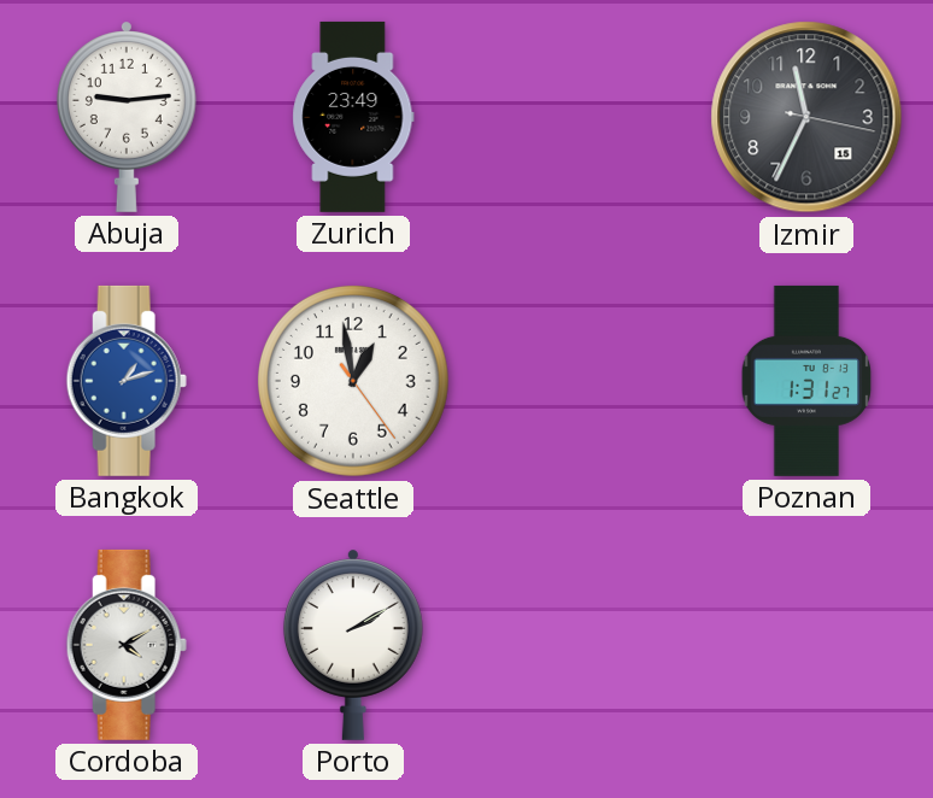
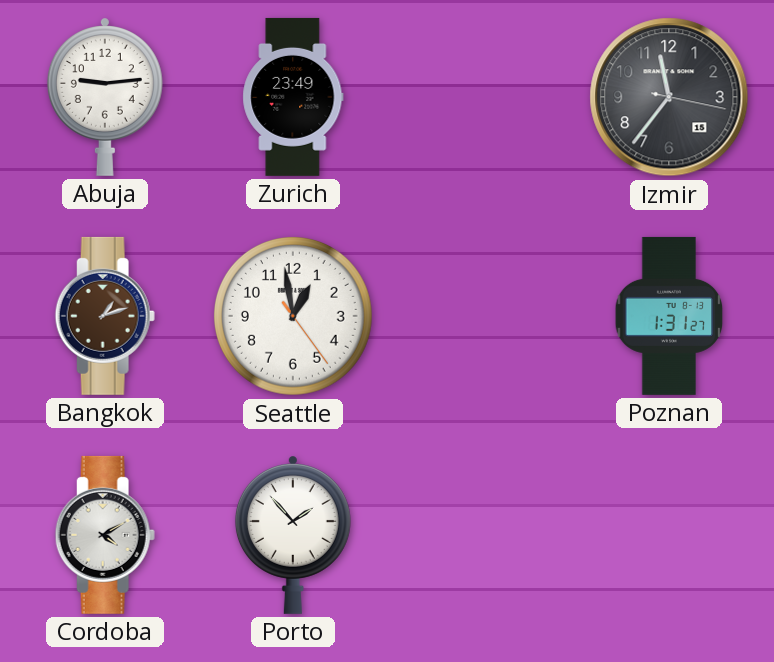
Izmir: 11:34 -> 11:36 (669, 97)
Bangkok dial: blue -> brown (105, 316)
Porto: 2:10 -> 1:53 (293, 535)
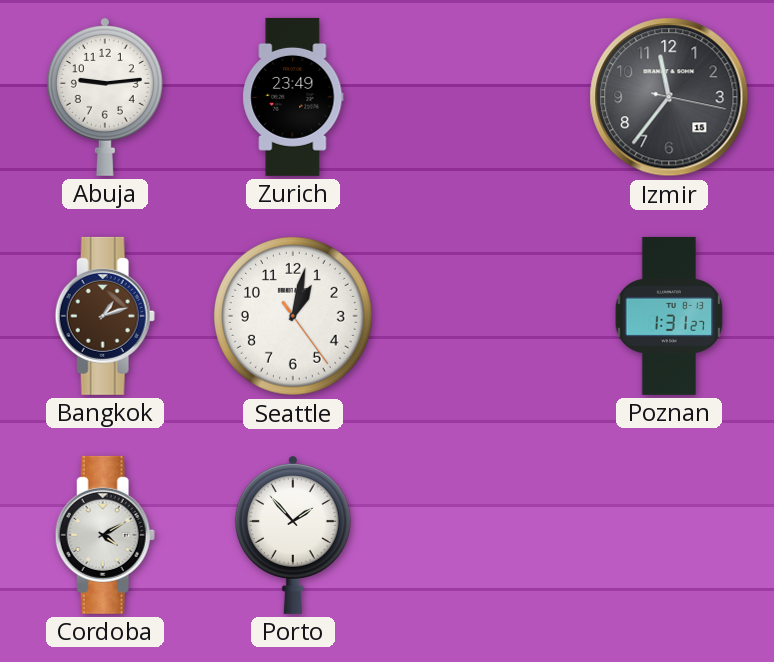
Seattle: 12:58 -> 1:02 (293, 316)
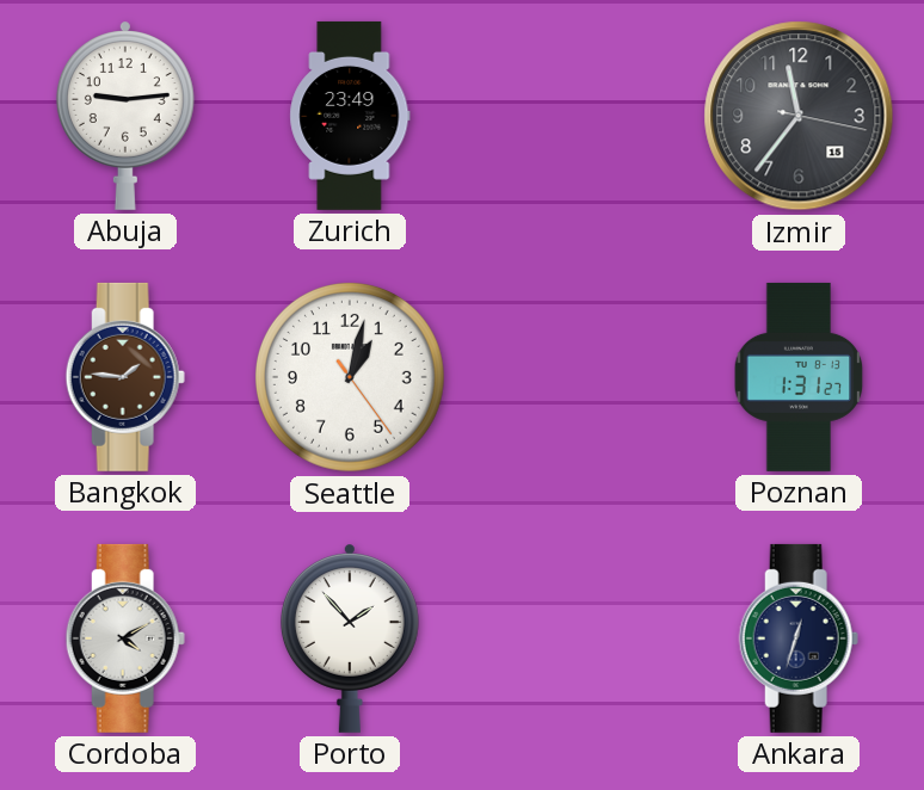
Bangkok: 1:12 -> 1:46 (125, 377)
Ankara: none -> 12:33 (799, 638)
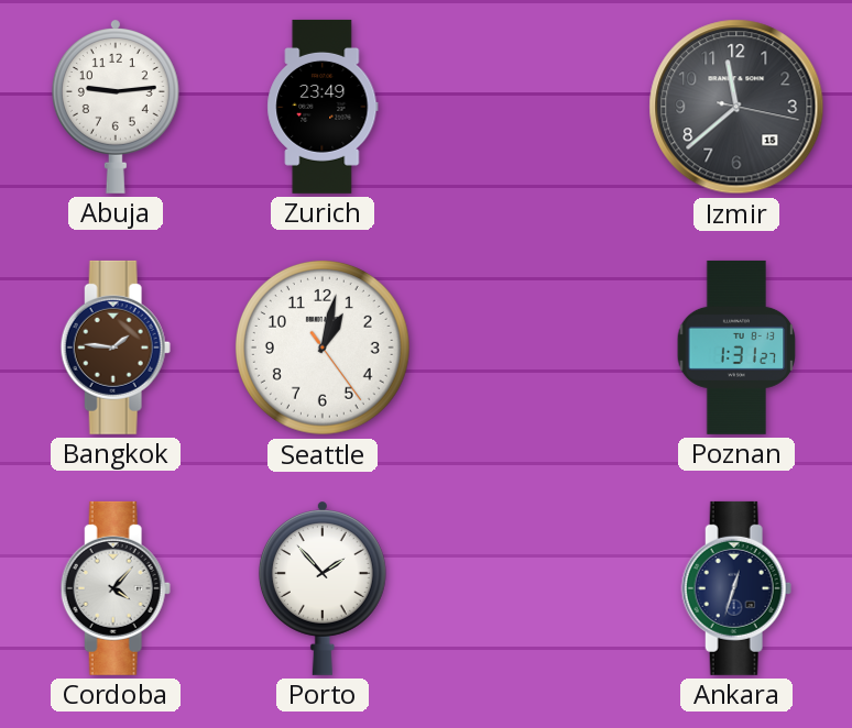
Izmir: 11:36 -> 11:38 (736, 107)
Cordoba: 4:10 -> 4:07 (116, 588)
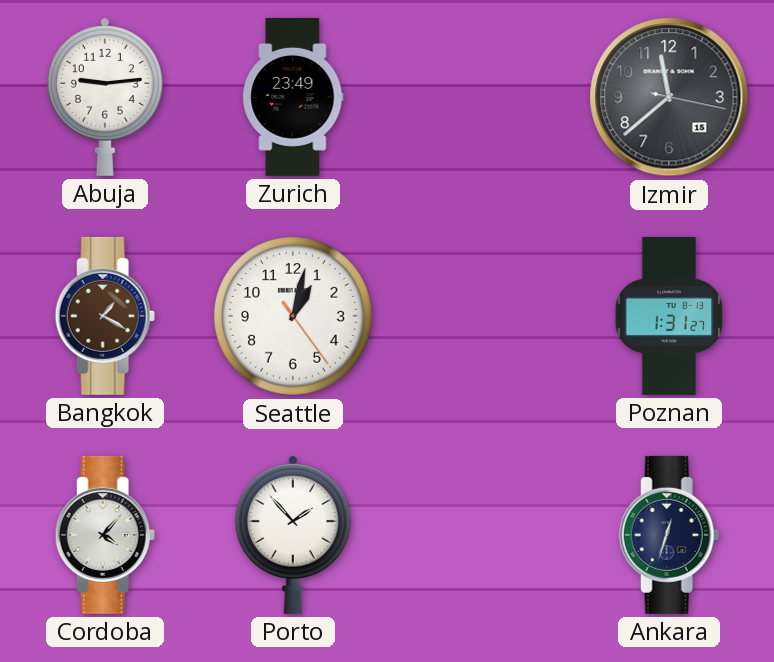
Bangkok: 1:46 -> 1:20 (105, 316)
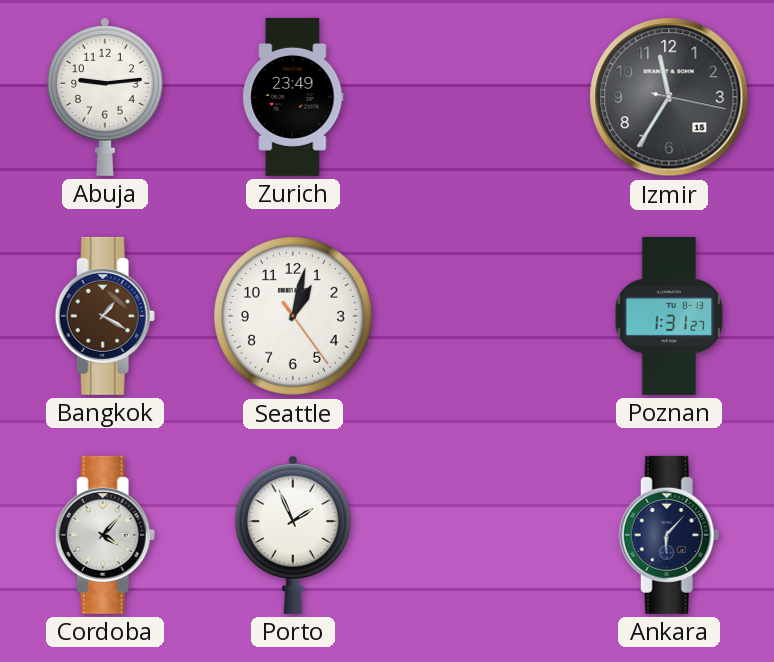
Izmir: 11:38 -> 11:35 (669, 97)
Porto: 1:53 -> 1:56 (293, 535)
Ankara: 12:33 -> 6:07 (669, 535)
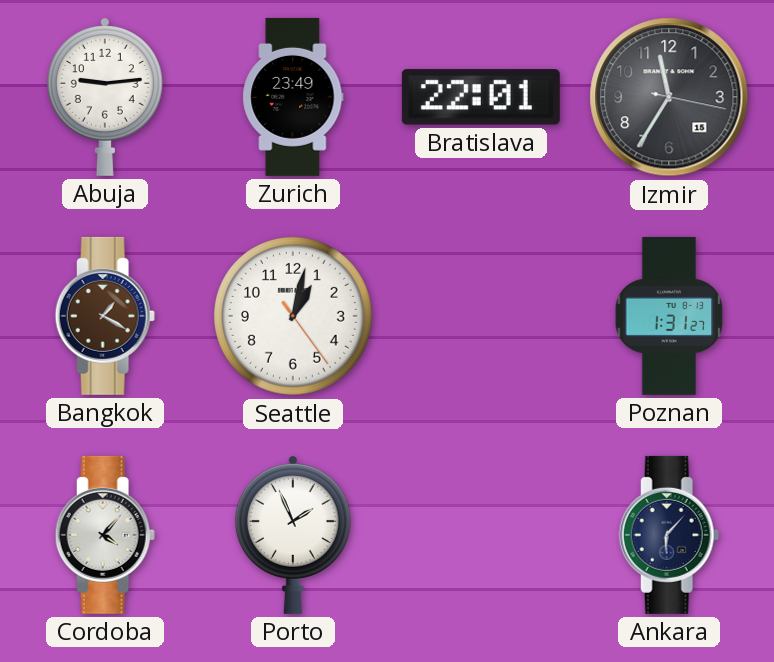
Bratislava: none -> 22:01 (481, 97)
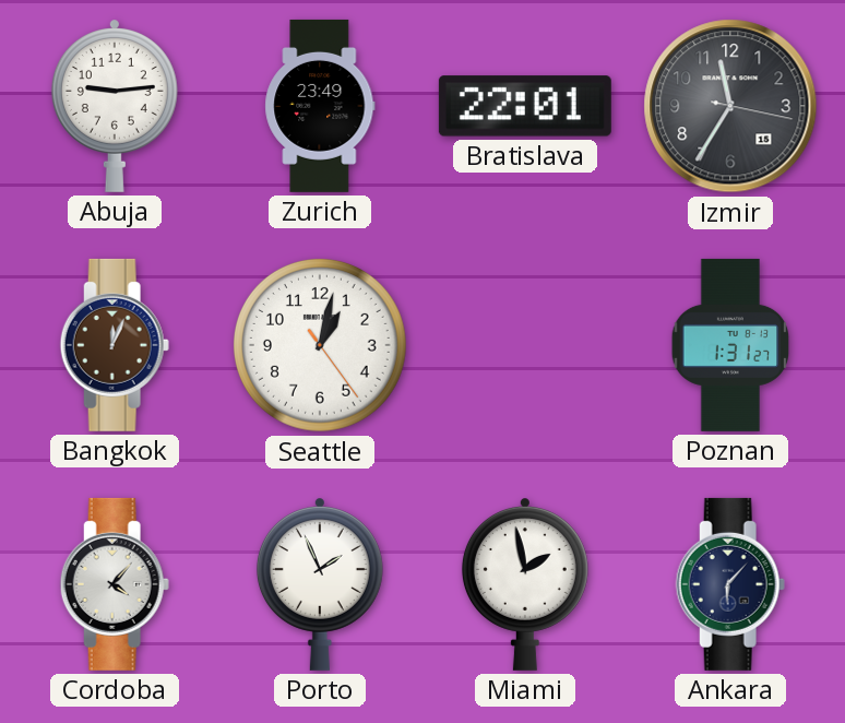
Bangkok: 1:20 -> 12:04 (115, 345)
Miami: none -> 1:58 (525, 584)
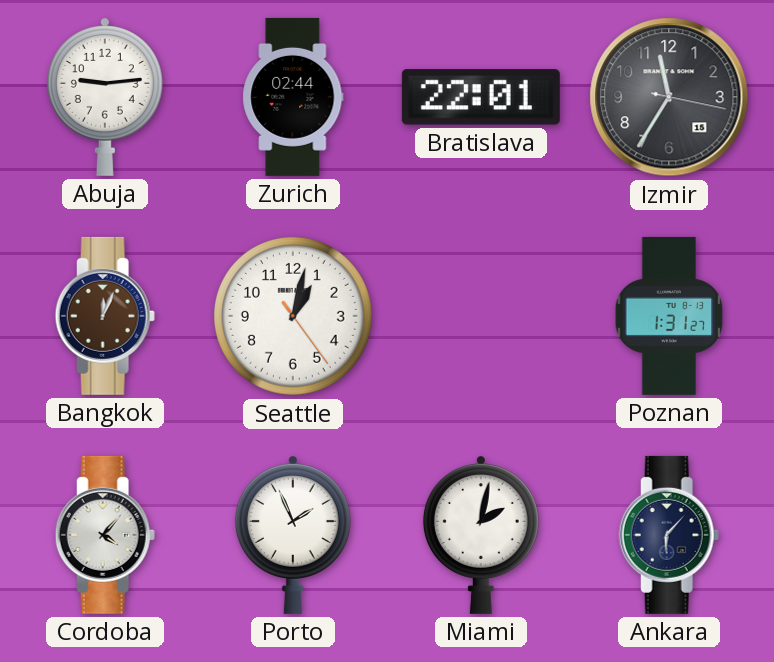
Zurich: 23:49 -> 02:44 (293, 97)
Miami: 1:58 -> 2:02 (481, 535)
